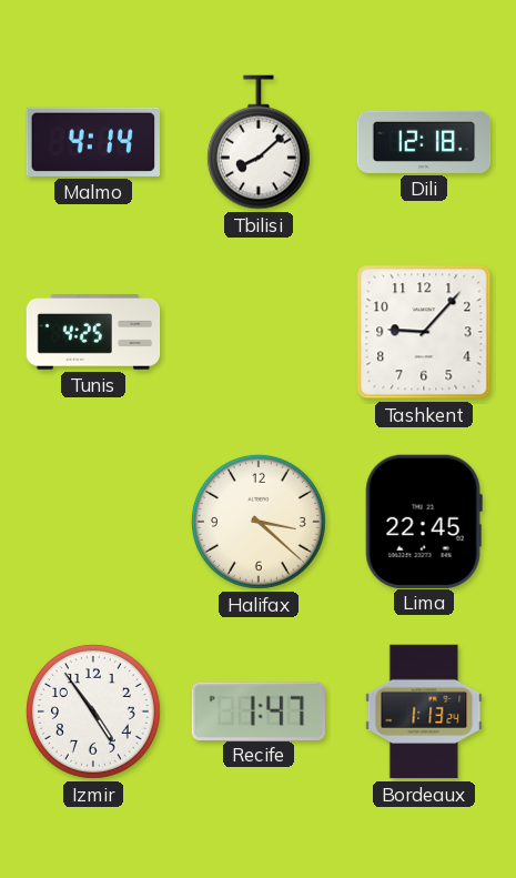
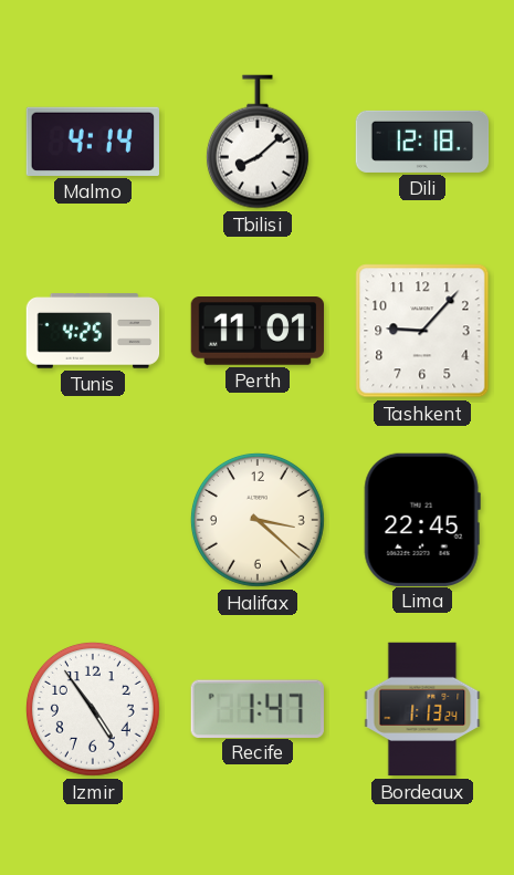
Perth: none -> 11:01 (258, 332)
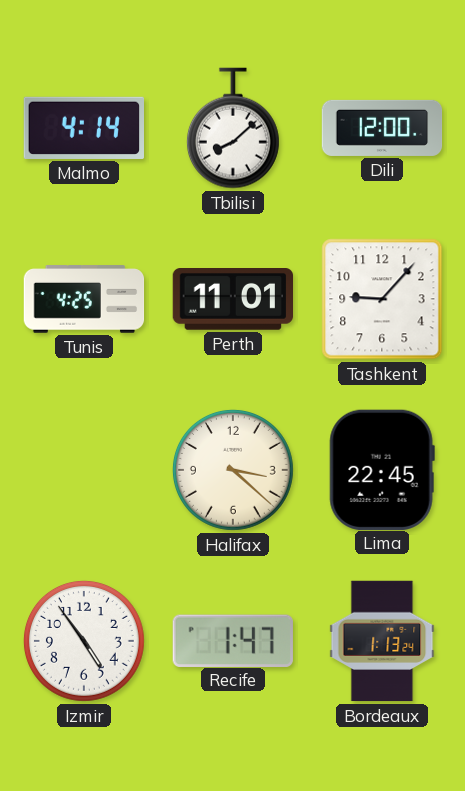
Dili: 12:18 -> 12:00 (382, 128)
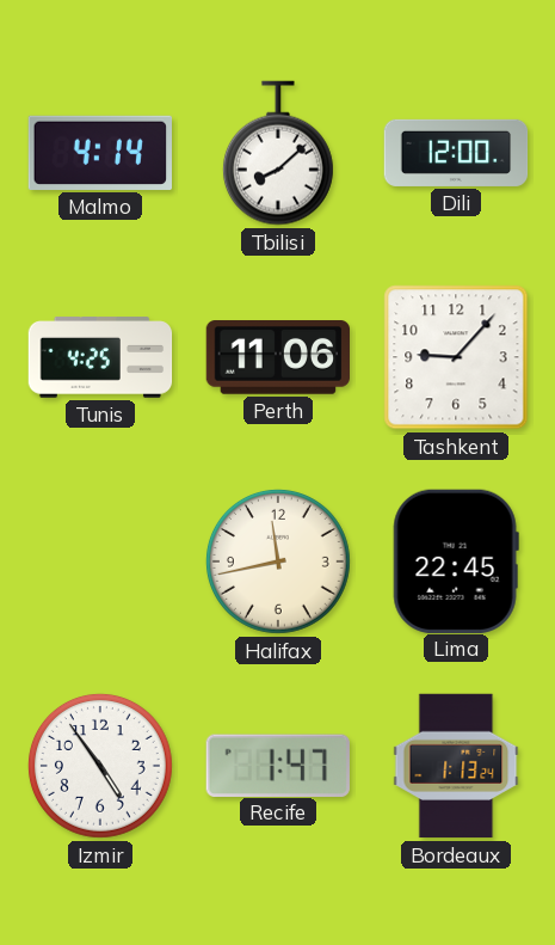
Perth: 11:01 -> 11:06 (278, 358)
Halifax: 3:22 -> 11:43 (278, 562)
